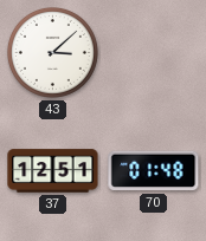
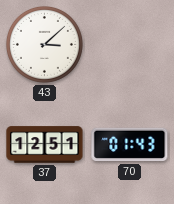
70: 01:48 -> 01:43 (130, 145)
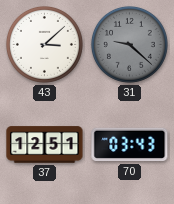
31: none -> 9:22 (129, 44)
70: 01:43 -> 03:43 (130, 145)
